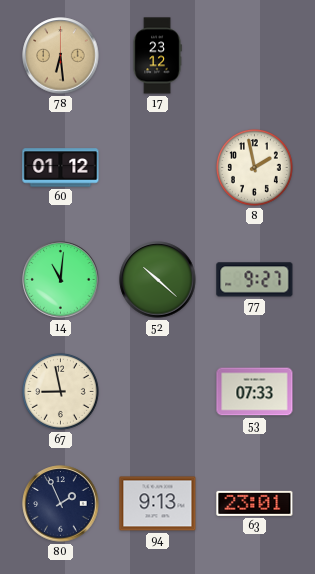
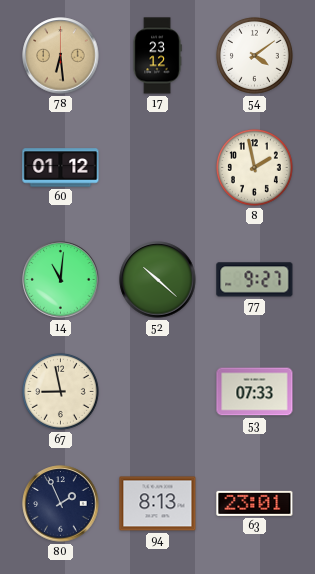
54: none -> 4:09 (254, 55)
94: 9:13 -> 8:13 (158, 504)
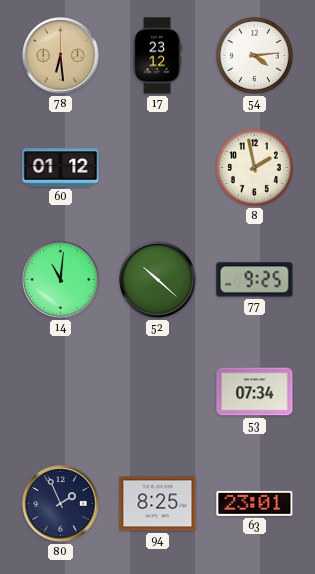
54: 4:09 -> 4:14 (254, 55)
77: 9:27 -> 9:25 (255, 280)
67: 8:58 -> none (60, 391)
53: 07:33 -> 07:34 (255, 392)
94: 8:13 -> 8:25 (158, 504)
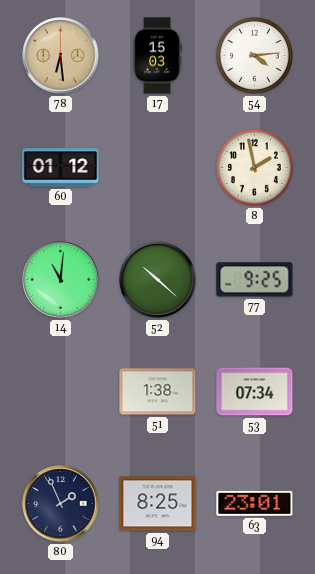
17: 23:12 -> 15:03 (157, 56)
51: none -> 1:38 (158, 392)
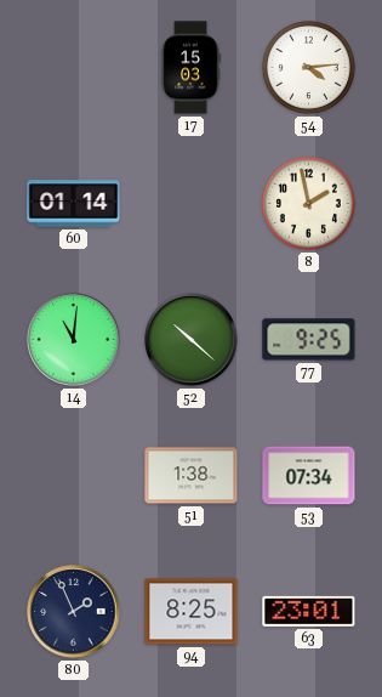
78: 6:29 -> none (61, 56)
60: 01:12 -> 01:14 (74, 204)
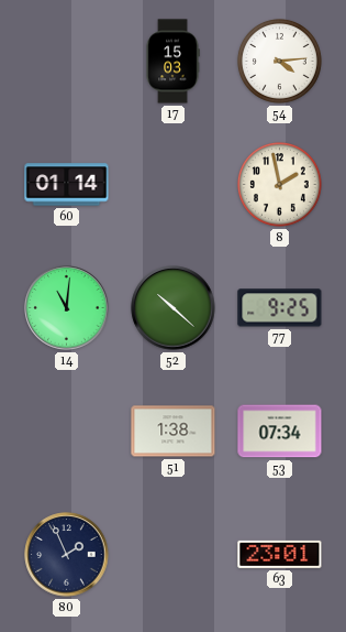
94: 8:25 -> none (192, 612)
